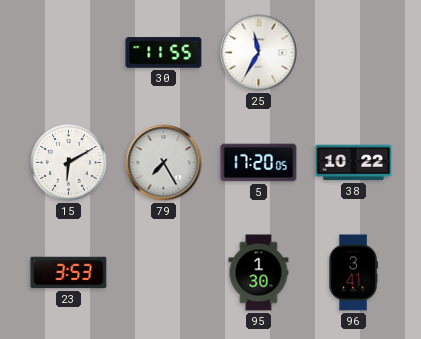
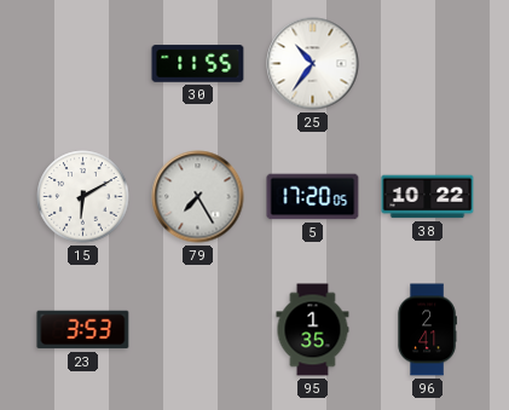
25: 11:35 -> 10:36 (313, 64)
95: 1:30 -> 1:35 (313, 330)
96: 3:41 -> 2:41 (427, 330)
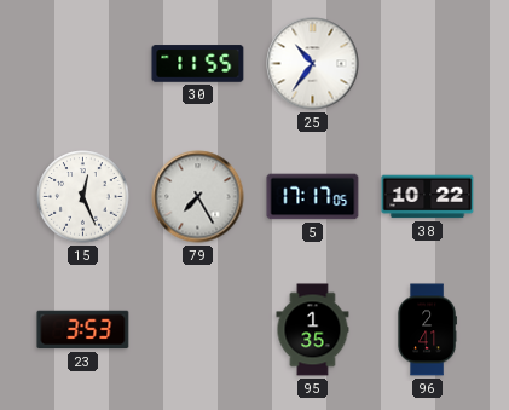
15: 6:10 -> 12:26 (83, 197)
5: 17:20 -> 17:17 (313, 197)
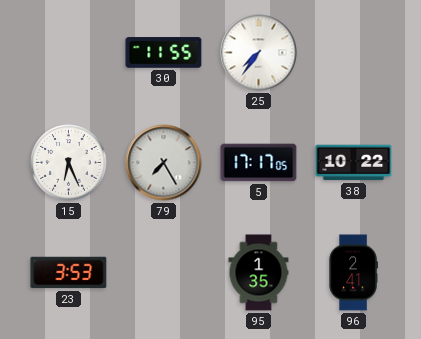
25: 10:36 -> 7:36 (259, 53)
15: 12:26 -> 6:26 (69, 163)
